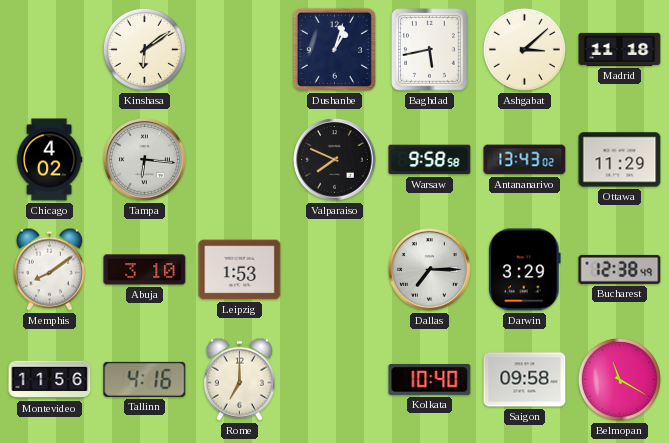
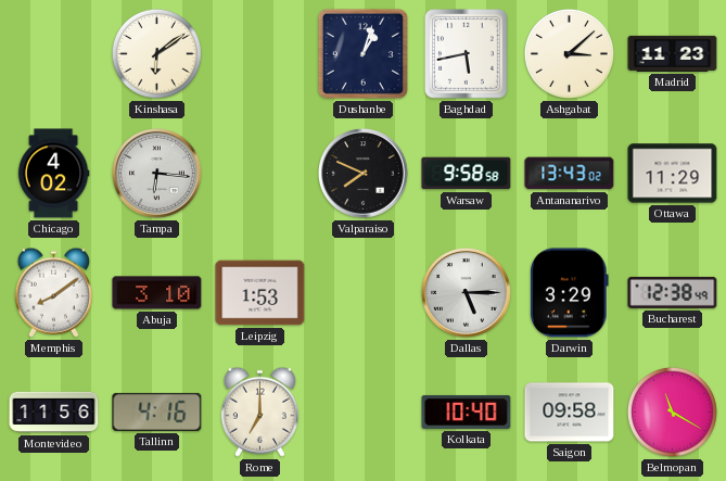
Madrid: 11:18 -> 11:23 (673, 53)
Dallas: 7:15 -> 5:15 (467, 293)
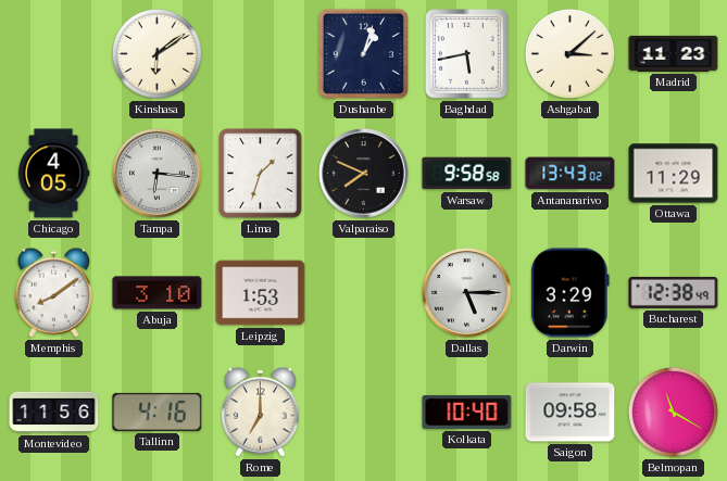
Chicago: 4:02 -> 4:05 (53, 174)
Lima: none -> 1:33 (261, 174)
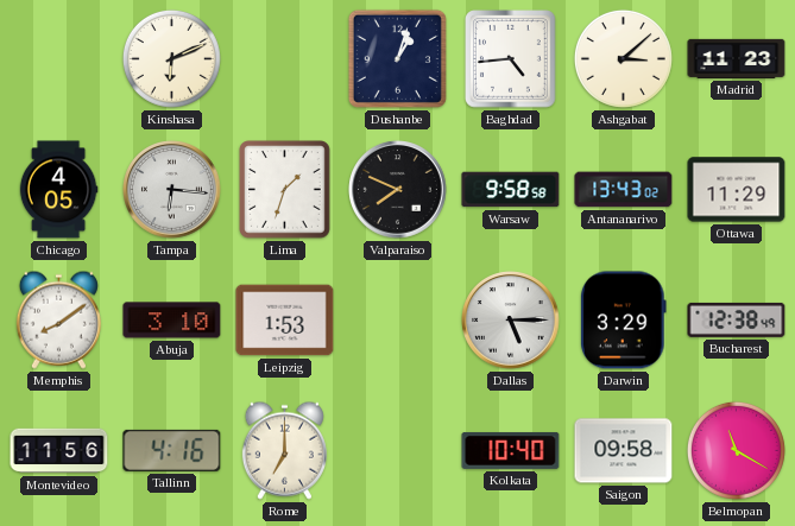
Kinshasa: 6:09 -> 6:11 (171, 58)
Baghdad: 5:43 -> 4:44 (511, 59)
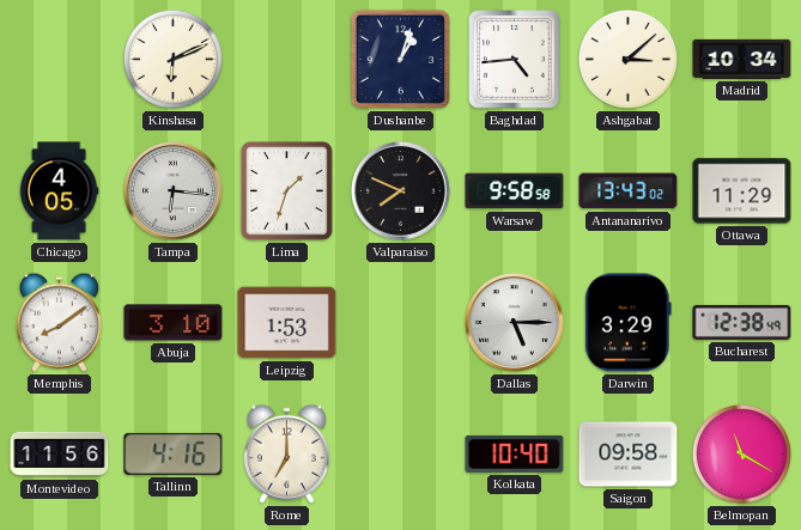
Madrid: 11:23 -> 10:34 (742, 59)
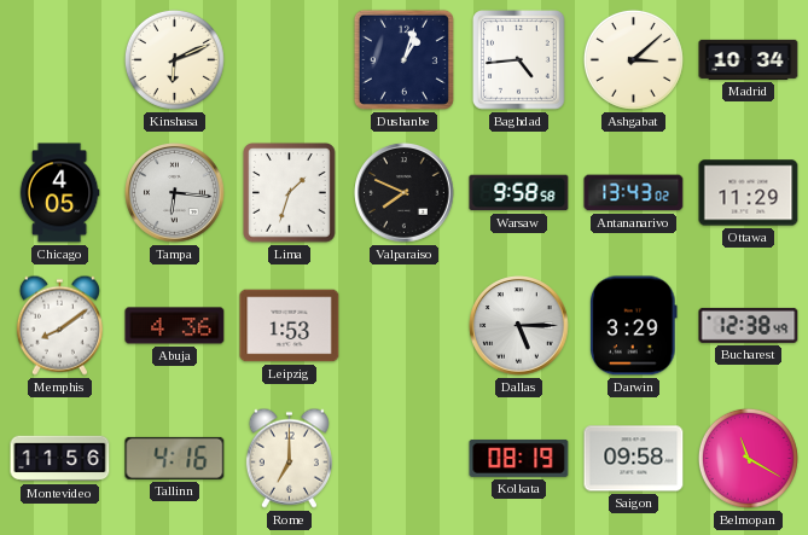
Abuja: 3:10 -> 4:36 (175, 326)
Kolkata: 10:40 -> 08:19 (519, 458)
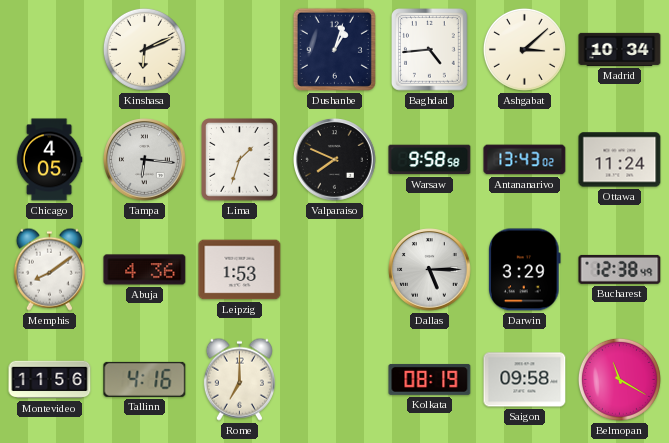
Ottawa: 11:29 -> 11:24 (620, 160)
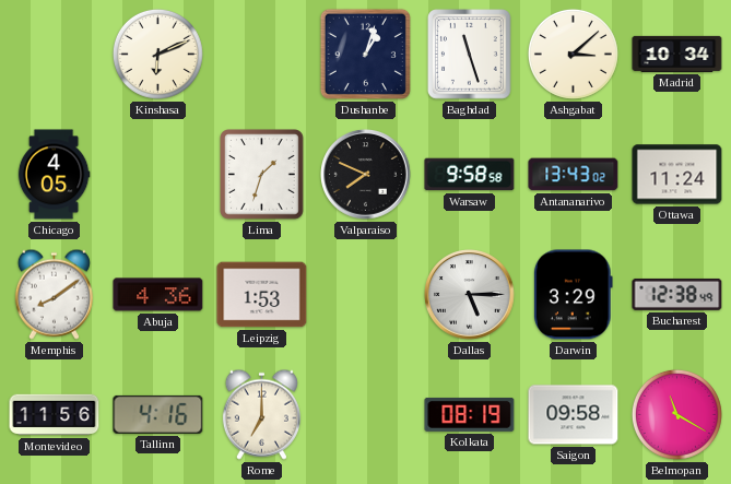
Baghdad: 4:44 -> 11:27 (470, 55)
Tampa: 6:16 -> none (145, 160)
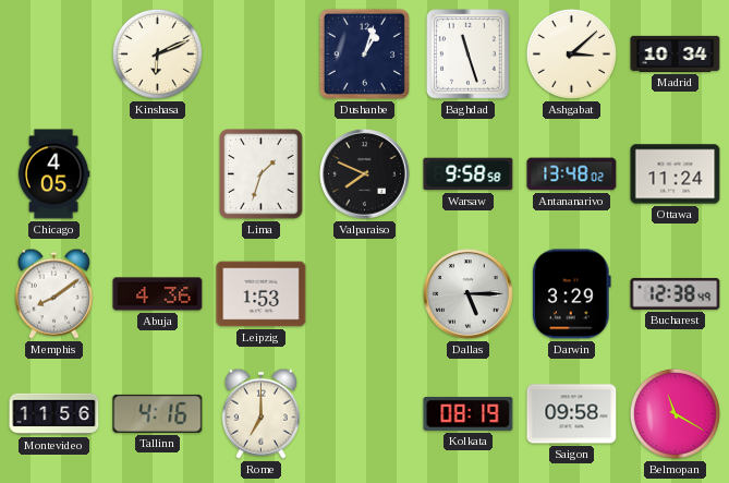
Antananarivo: 13:43 -> 13:48 (572, 174)
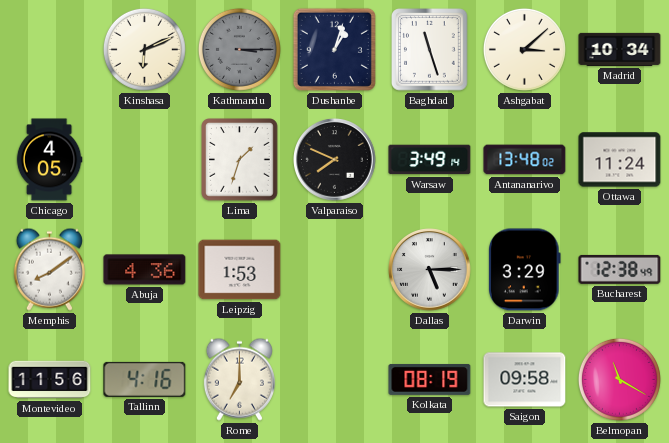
Kathmandu: none -> 3:15 (239, 49)
Warsaw: 9:58 -> 3:49 (430, 160)
